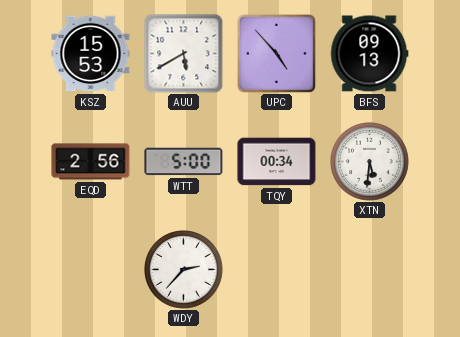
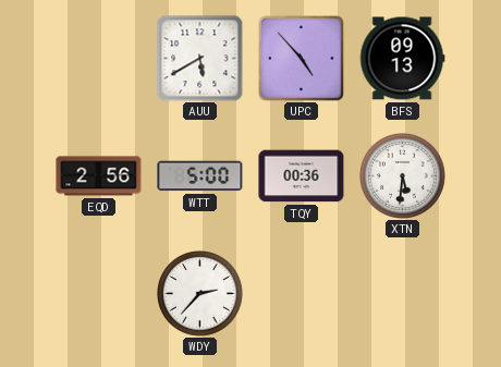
KSZ: 15:53 -> none (91, 54)
TQY: 00:34 -> 00:36 (302, 176)
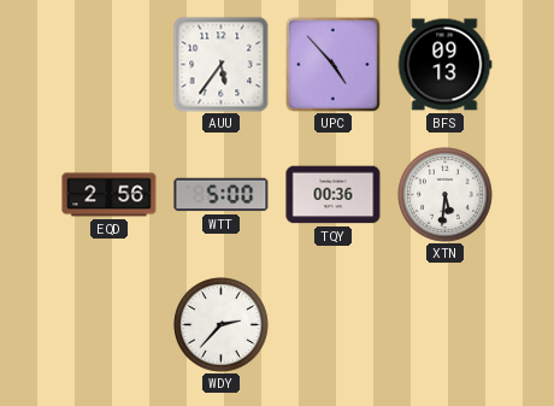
AUU: 5:40 -> 5:36 (222, 65)
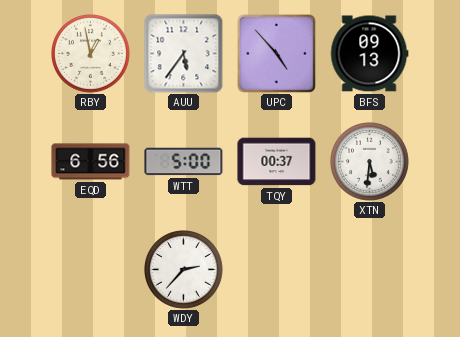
RBY: none -> 12:58 (91, 54)
EQD: 2:56 -> 6:56 (91, 162)
TQY: 00:36 -> 00:37 (277, 162)
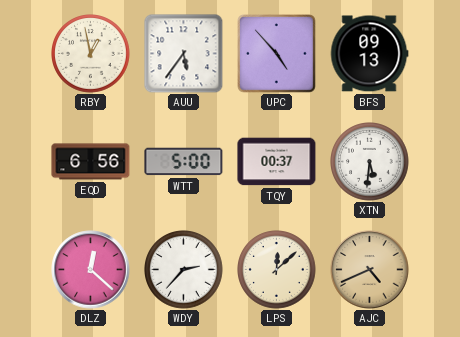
DLZ: none -> 12:22 (91, 270)
LPS: none -> 12:08 (277, 270)
AJC: none -> 4:41 (370, 270)
